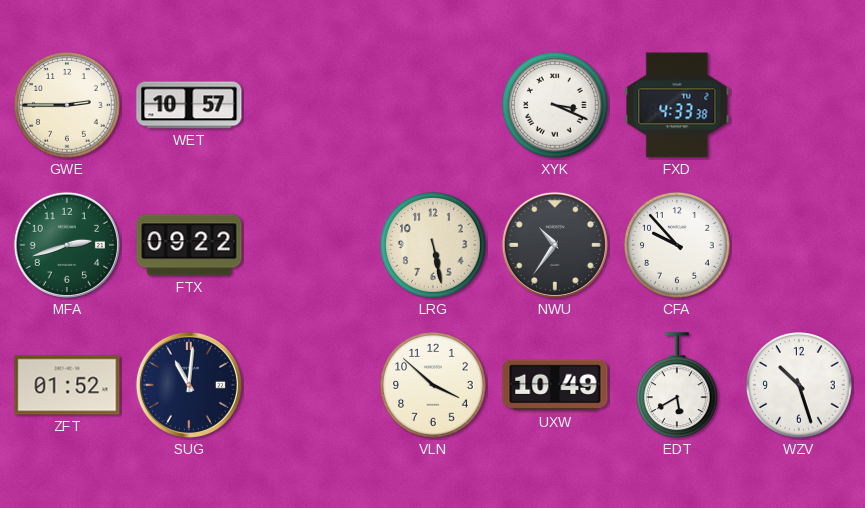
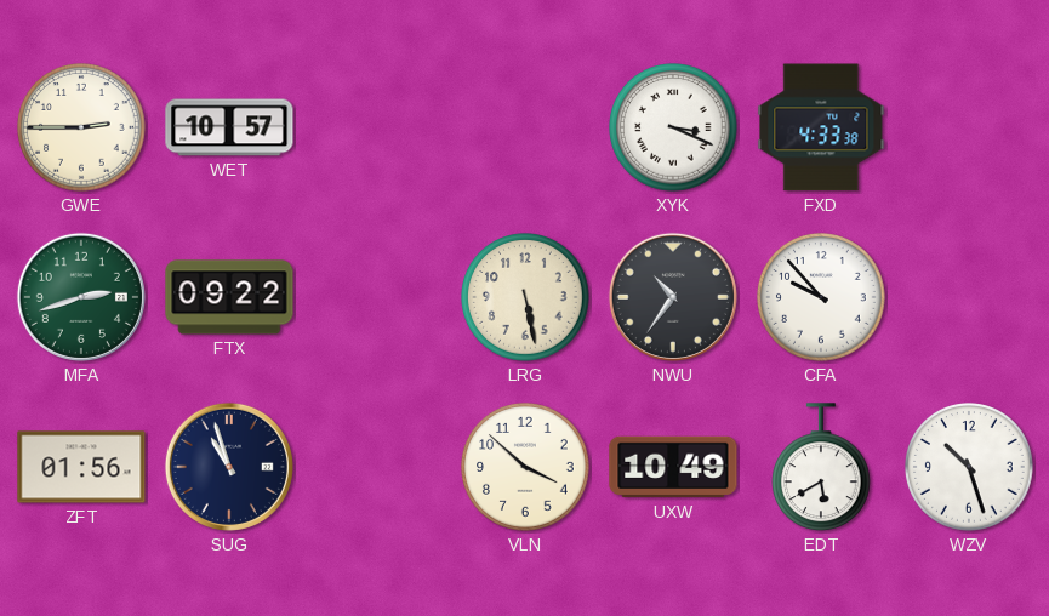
ZFT: 01:52 -> 01:56 (81, 467)
SUG: 11:01 -> 10:57 (229, 467)
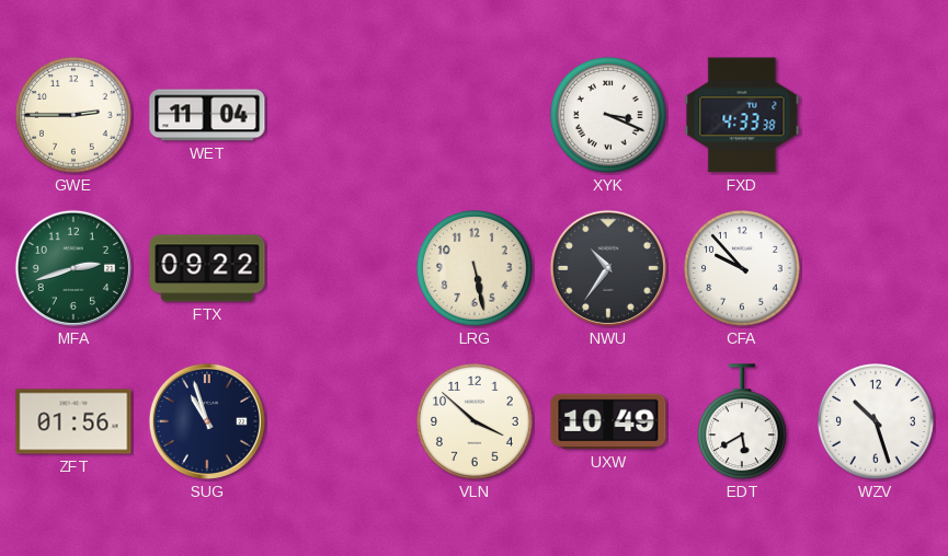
WET: 10:57 -> 11:04 (207, 115)
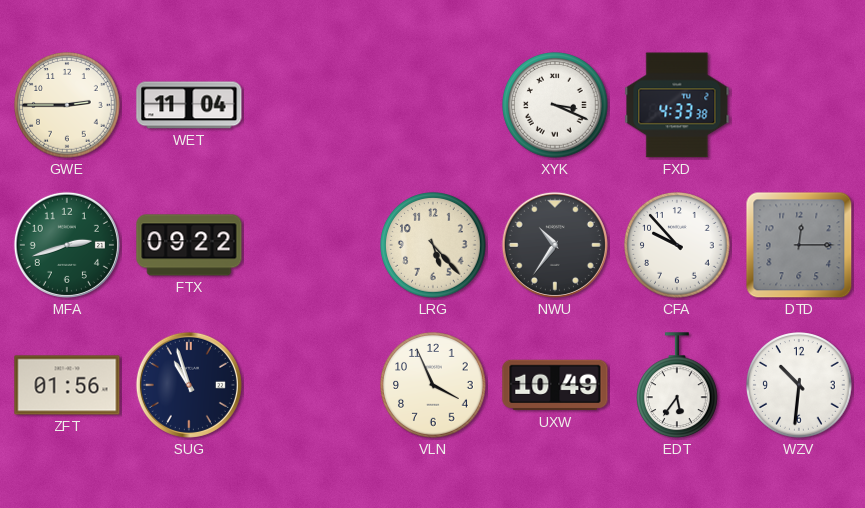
LRG: 5:28 -> 5:23 (433, 245)
DTD: none -> 12:15 (799, 245)
VLN: 3:52 -> 3:56 (433, 385)
EDT: 5:40 -> 5:36 (678, 386)
WZV: 10:27 -> 10:31 (799, 385)
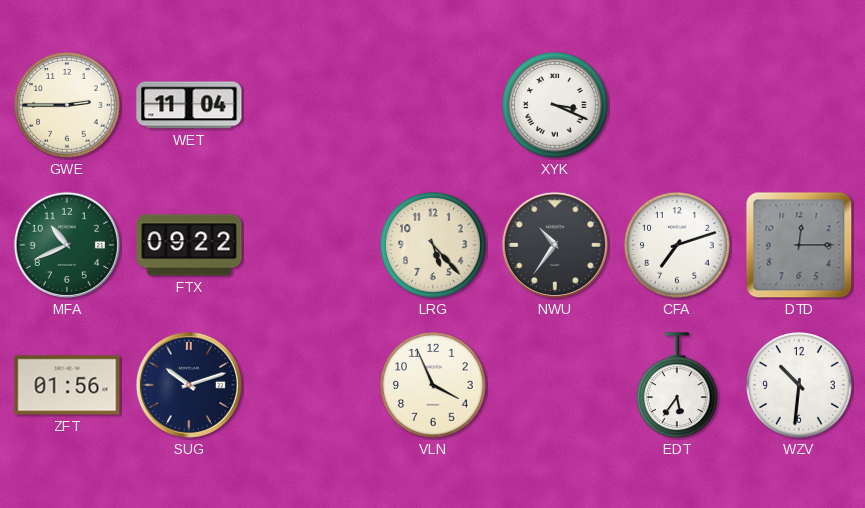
FXD: 4:33 -> none (677, 105)
MFA: 2:42 -> 10:41 (67, 245)
CFA: 9:53 -> 7:12 (677, 245)
SUG: 10:57 -> 10:12 (189, 385)
UXW: 10:49 -> none (555, 385)
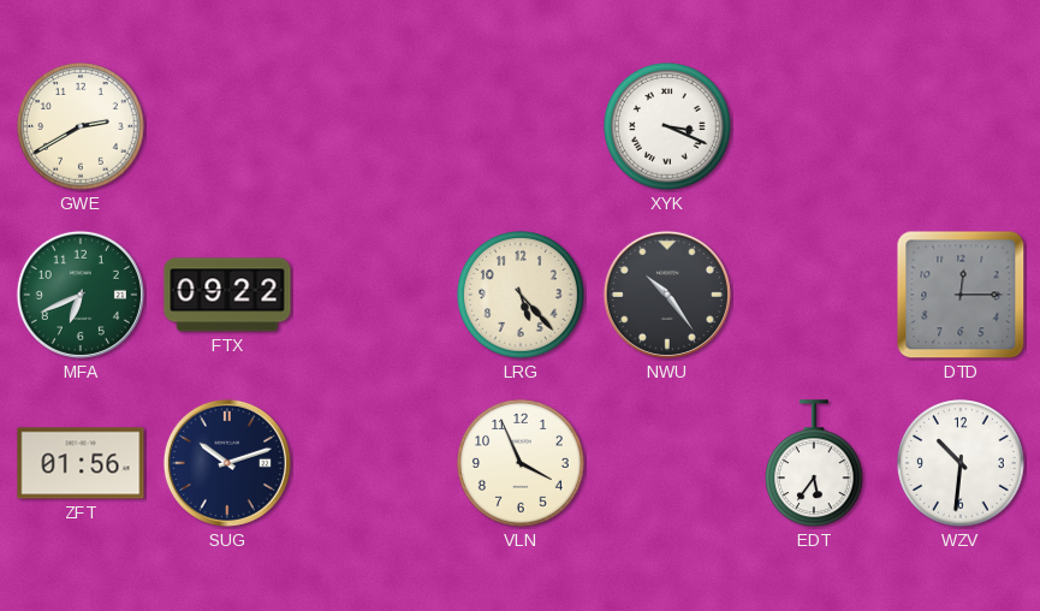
GWE: 2:45 -> 2:40 (81, 126)
WET: 11:04 -> none (189, 105)
MFA: 10:41 -> 6:41 (81, 295)
NWU: 10:36 -> 10:24 (667, 295)
CFA: 7:12 -> none (677, 245)
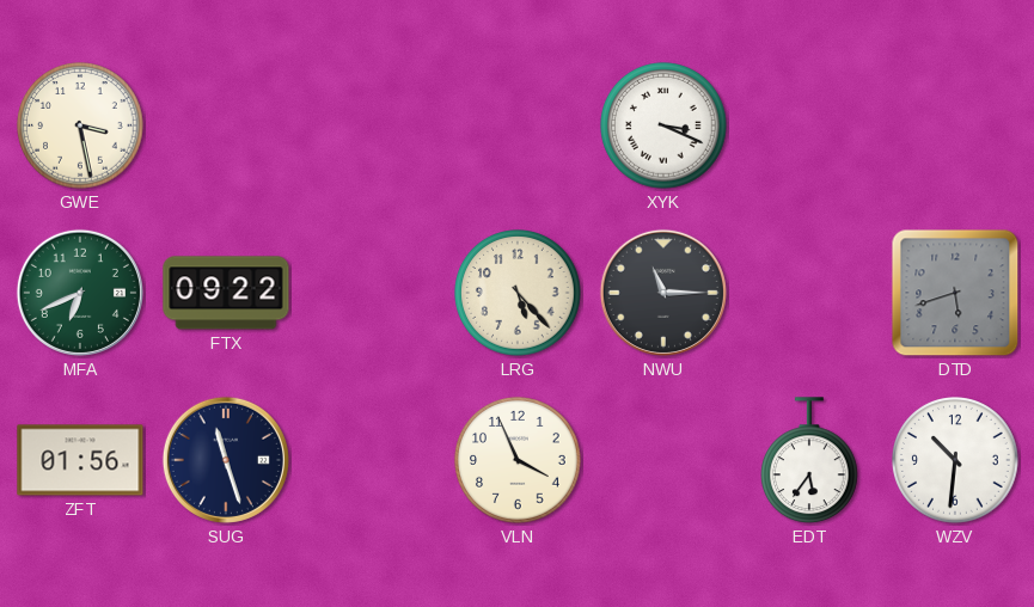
GWE: 2:40 -> 3:28 (80, 125)
NWU: 10:24 -> 11:15 (663, 293)
DTD: 12:15 -> 5:42 (955, 293)
SUG: 10:12 -> 11:27 (226, 460)
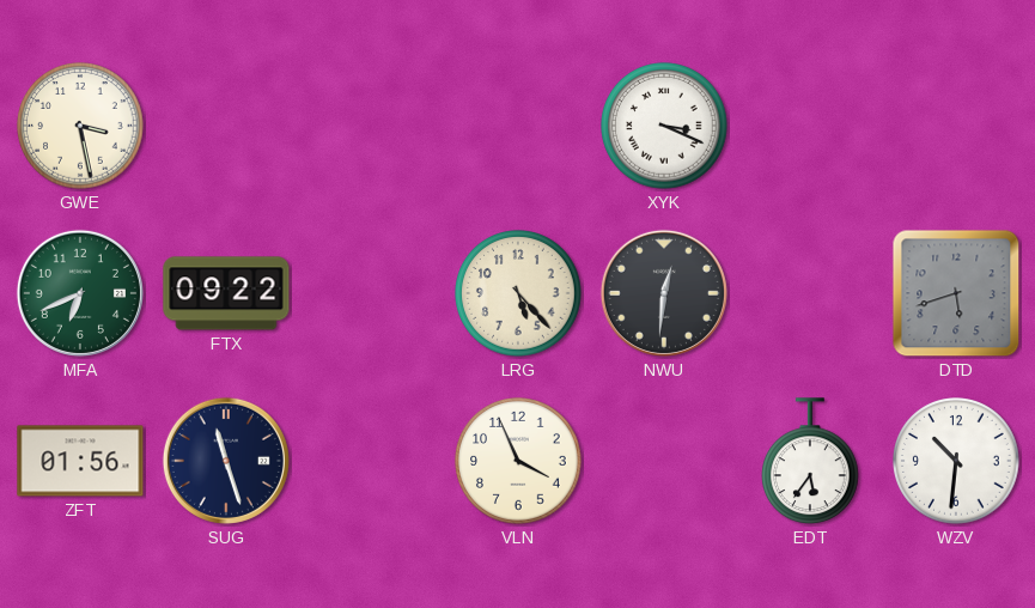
NWU: 11:15 -> 12:31 (664, 293)
